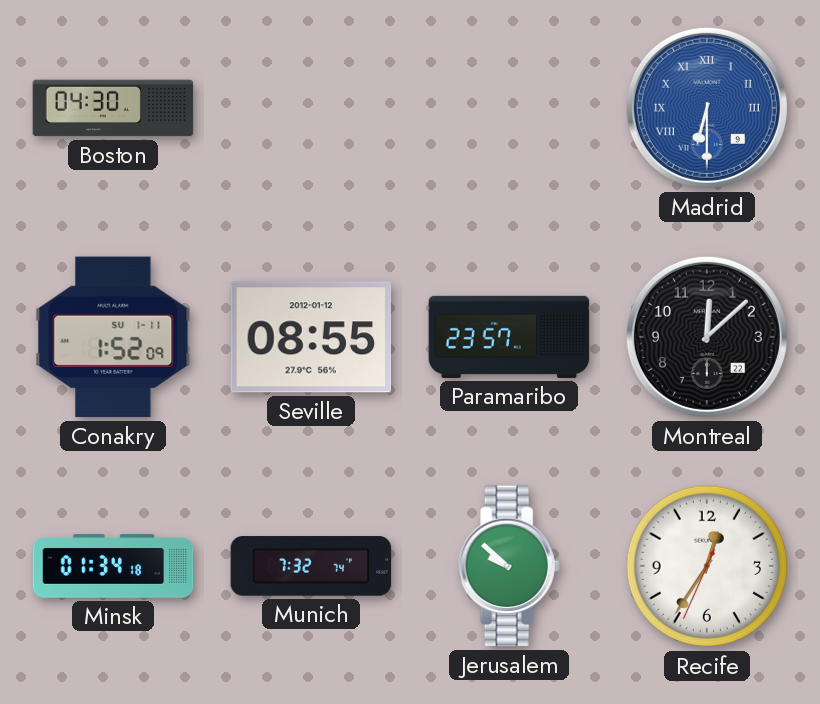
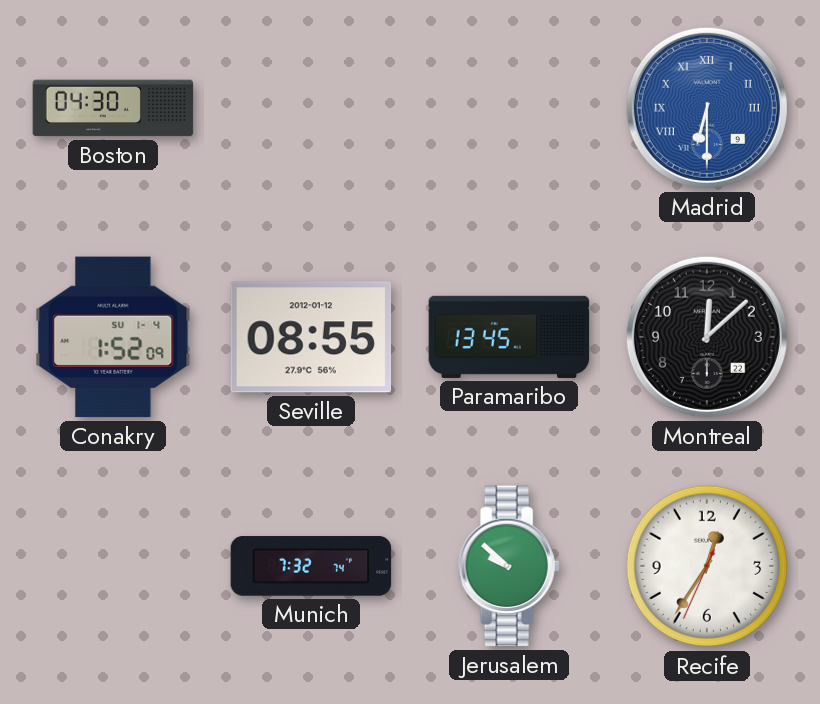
Conakry date: SU 1-11 -> SU 1-4 (113, 337)
Paramaribo: 23:57 -> 13:45 (509, 337)
Minsk: 01:34 -> none (113, 566)
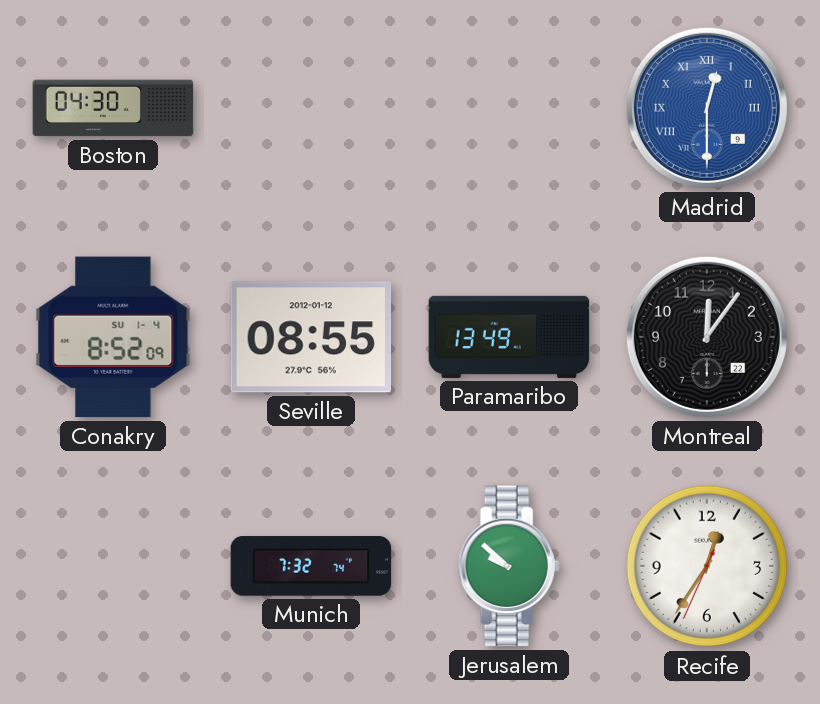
Madrid: 6:30 -> 12:30 (707, 108)
Conakry: 1:52 -> 8:52 (113, 337)
Paramaribo: 13:45 -> 13:49 (509, 337)
Montreal: 12:08 -> 12:06 (707, 337)
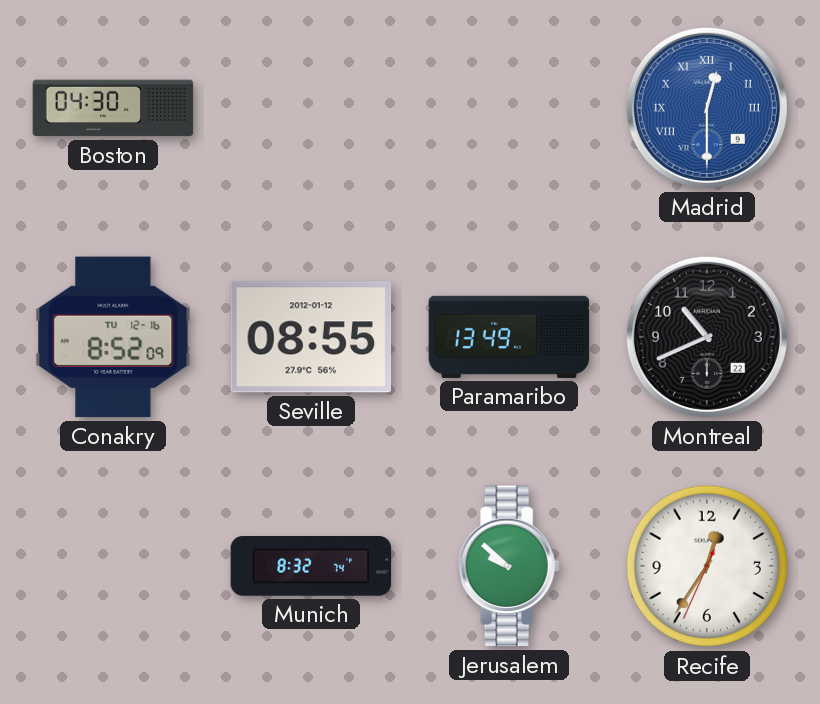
Conakry date: SU 1-4 -> TU 12-16 (113, 337)
Montreal: 12:06 -> 10:41 (707, 337)
Munich: 7:32 -> 8:32 (311, 566)
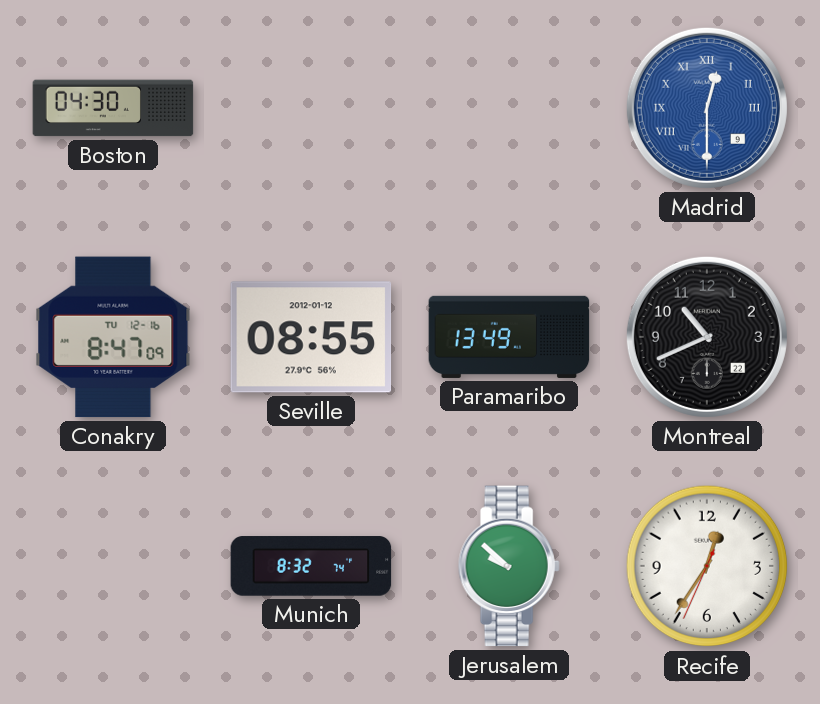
Conakry: 8:52 -> 8:47 (113, 337)
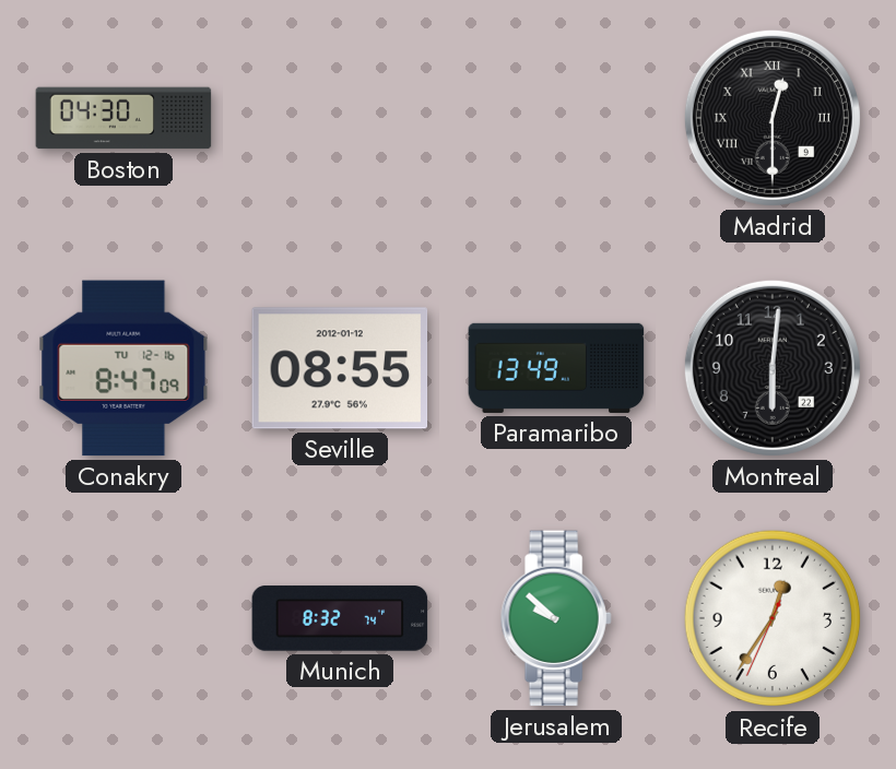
Madrid dial: blue -> black (773, 118)
Montreal: 10:41 -> 6:01 (773, 368)
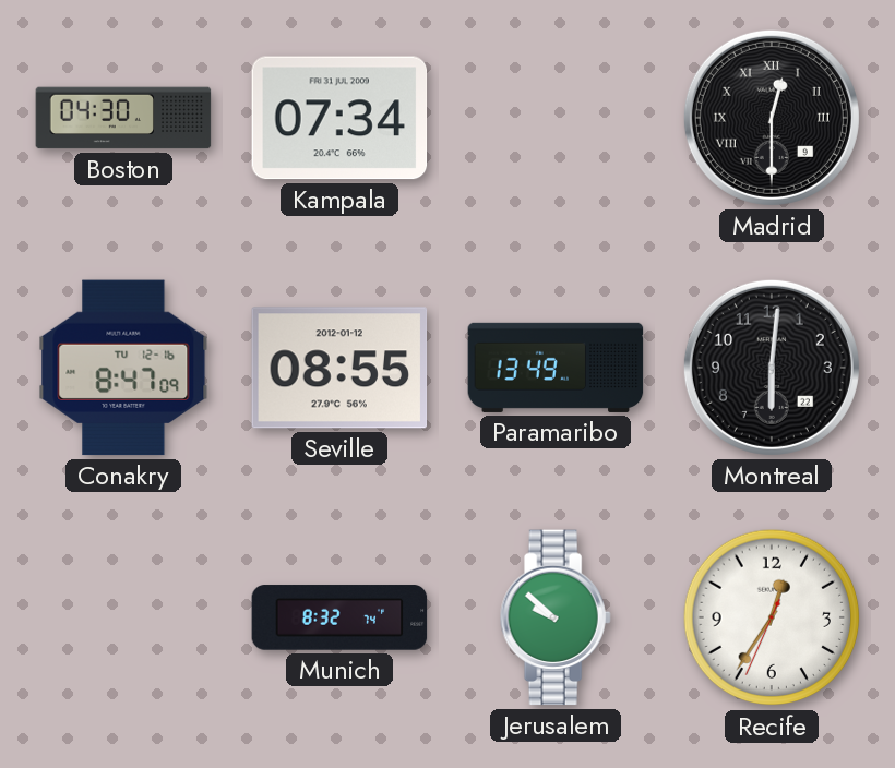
Kampala: none -> 07:34 (339, 118)
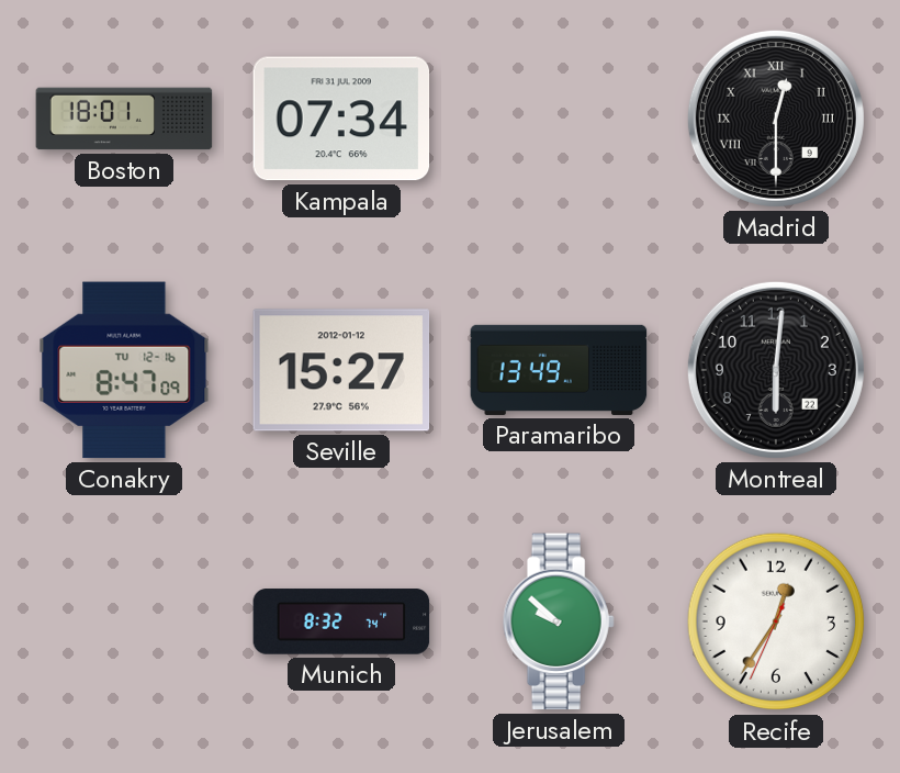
Boston: 04:30 -> 18:01 (124, 119)
Seville: 08:55 -> 15:27 (341, 370)
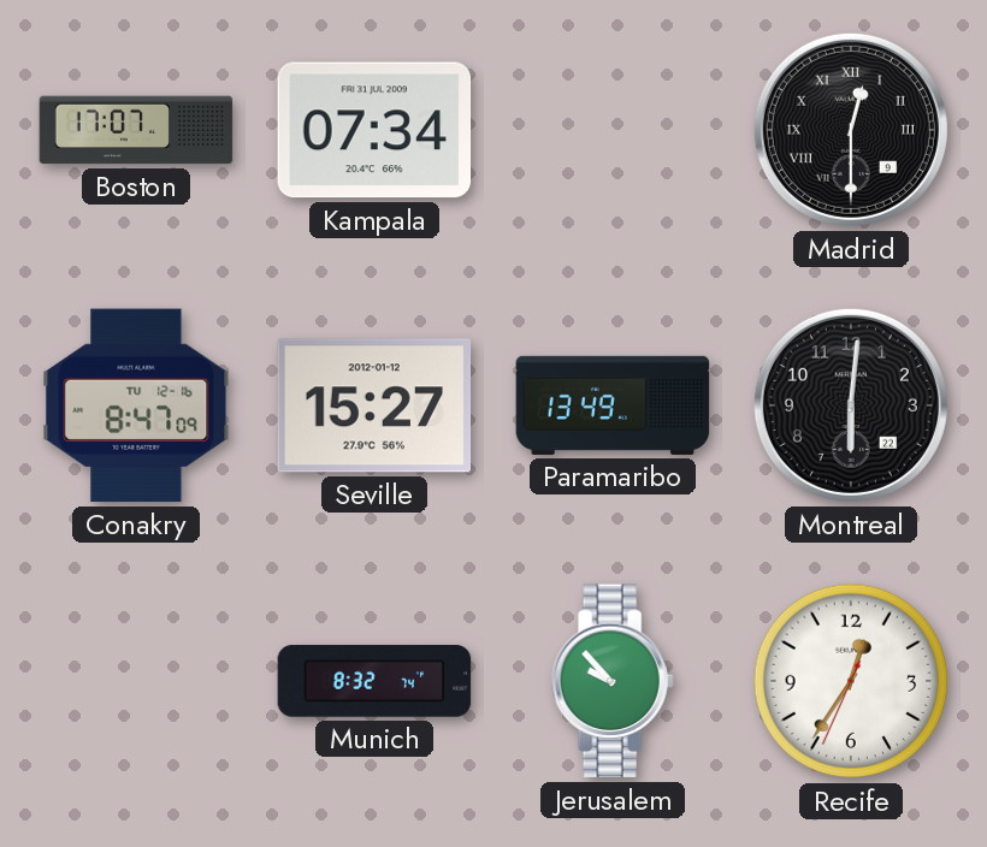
Boston: 18:01 -> 17:07 (136, 130)
Jerusalem: 9:52 -> 9:53 (613, 681)
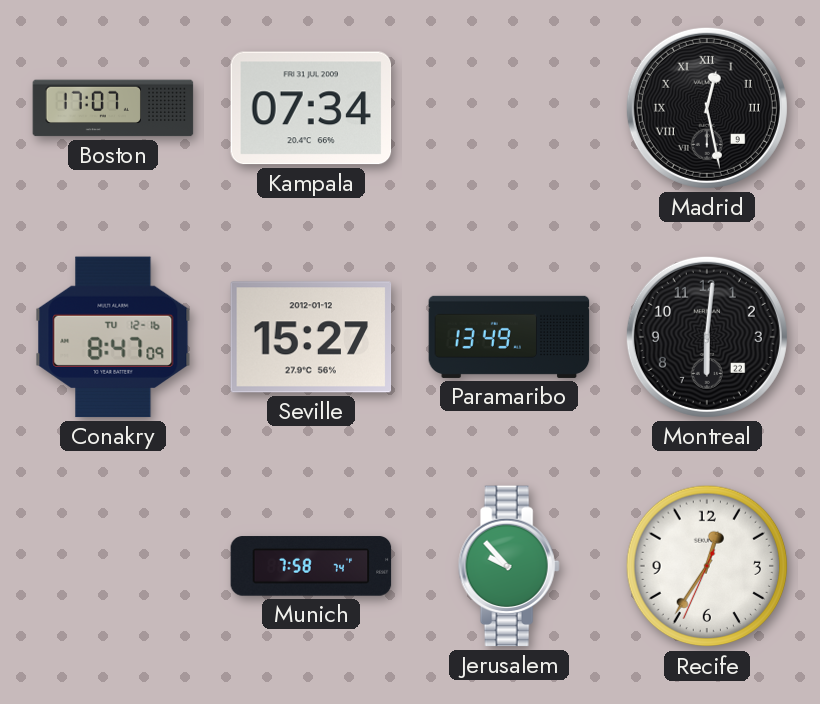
Madrid: 12:30 -> 12:28 (707, 108)
Munich: 8:32 -> 7:58 (311, 566)
